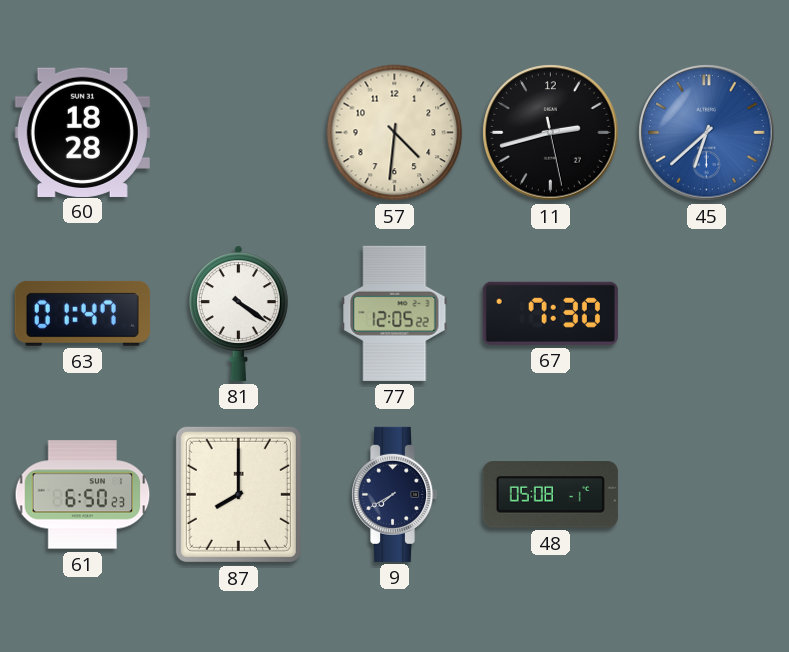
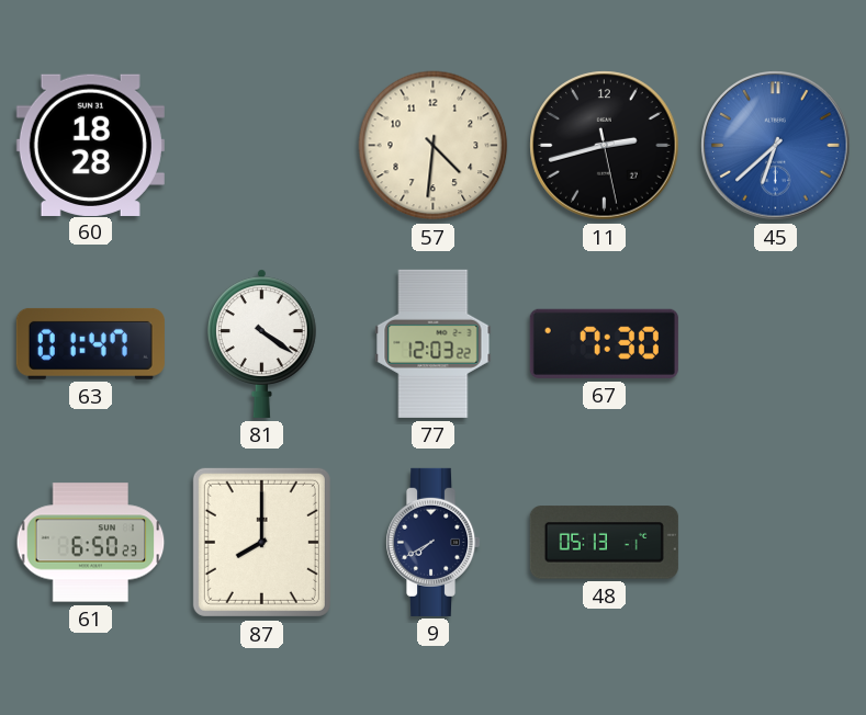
77: 12:05 -> 12:03 (434, 343)
48: 05:08 -> 05:13 (604, 543)
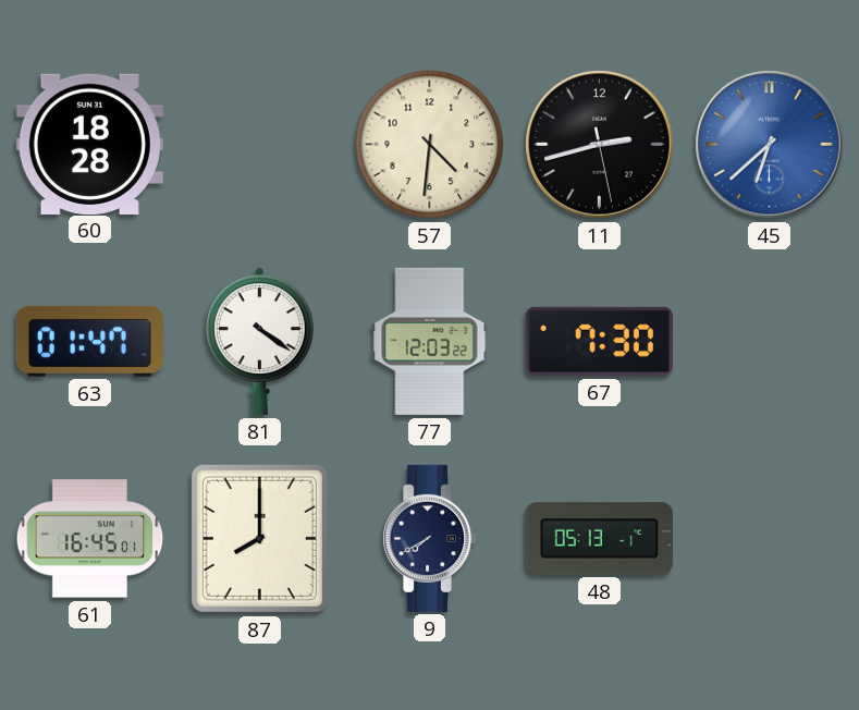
61: 6:50 -> 16:45 (90, 539)
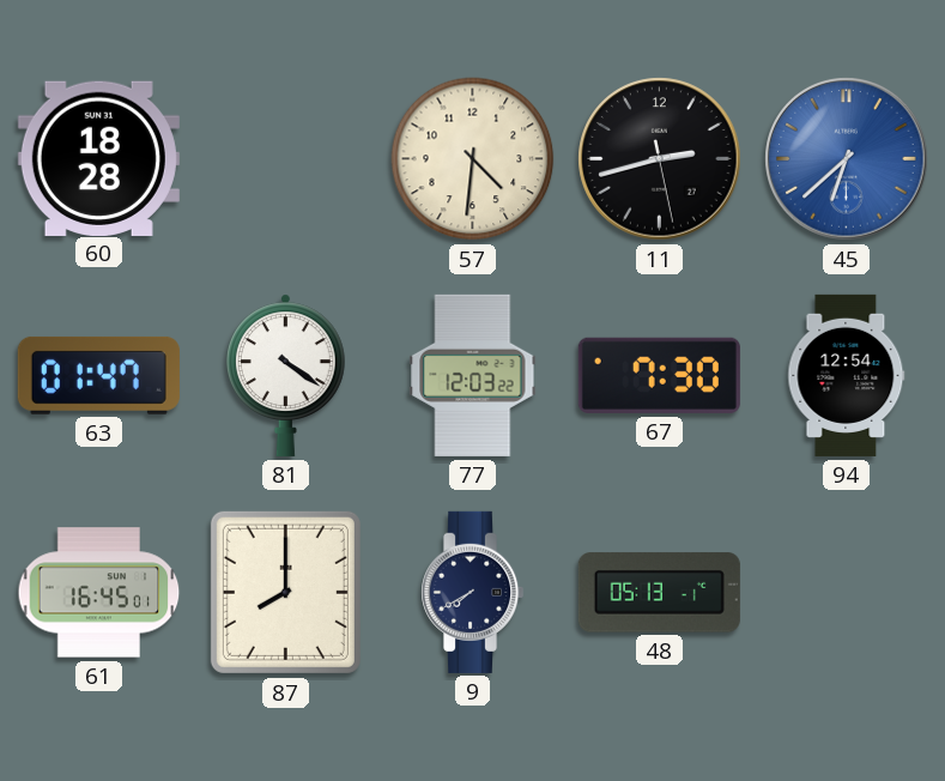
94: none -> 12:54 (847, 375)
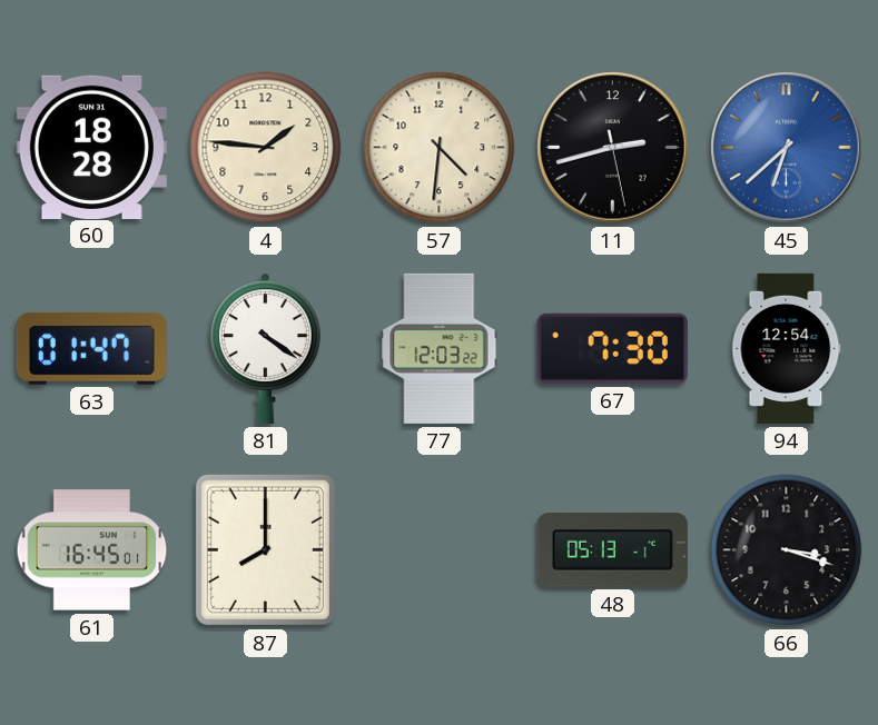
4: none -> 1:46 (266, 148)
9: 7:40 -> none (473, 592)
66: none -> 3:18 (787, 550)
